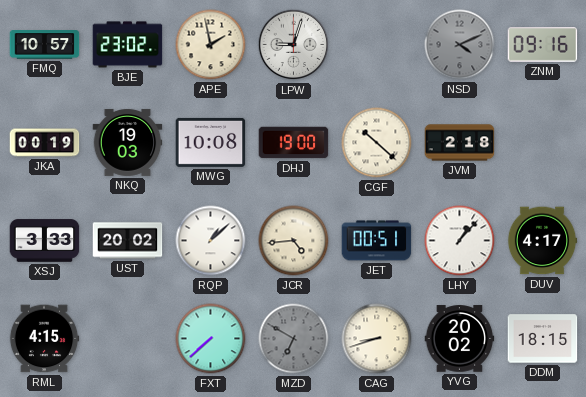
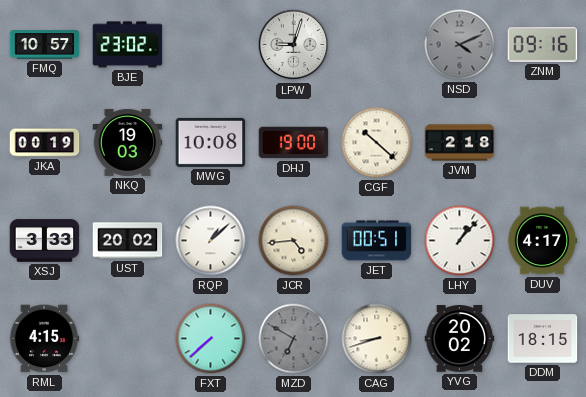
APE: 1:58 -> none (211, 45)
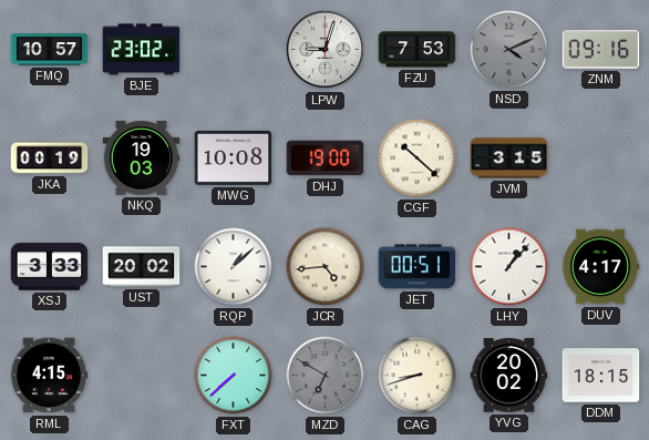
FZU: none -> 7:53 (418, 50)
JVM: 2:18 -> 3:15 (509, 158)
